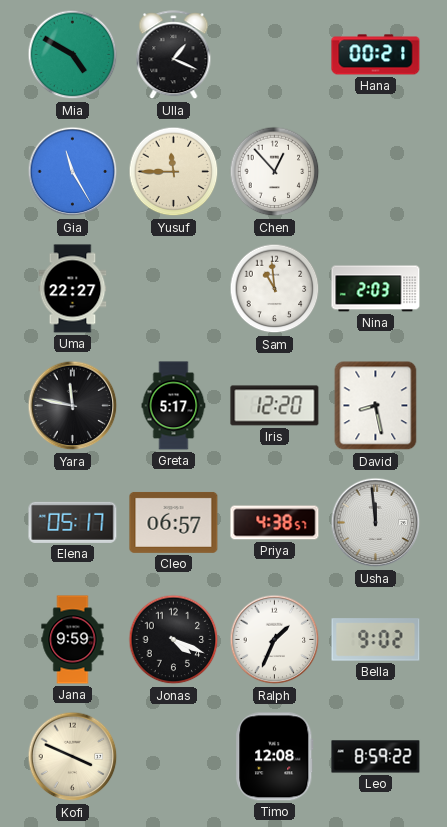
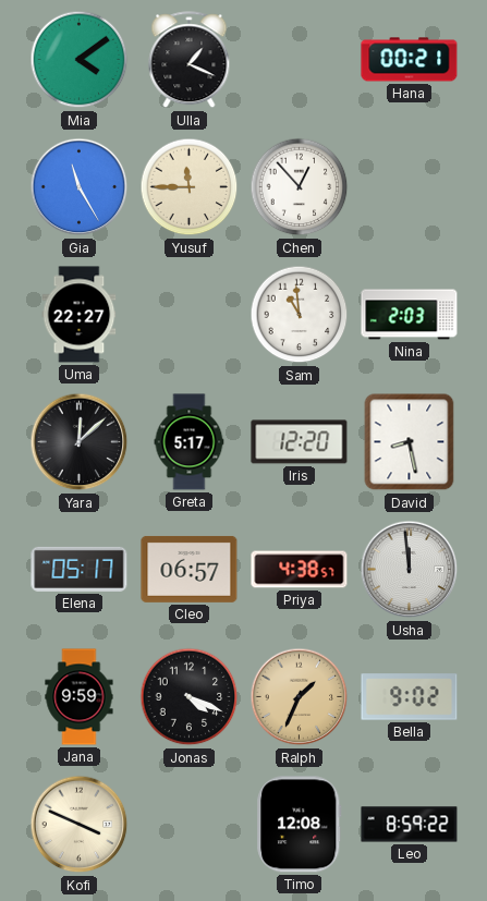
Mia: 4:50 -> 4:09 (80, 60)
Yara: 11:47 -> 12:08 (80, 442)
Ralph dial: white -> champagne (300, 697)
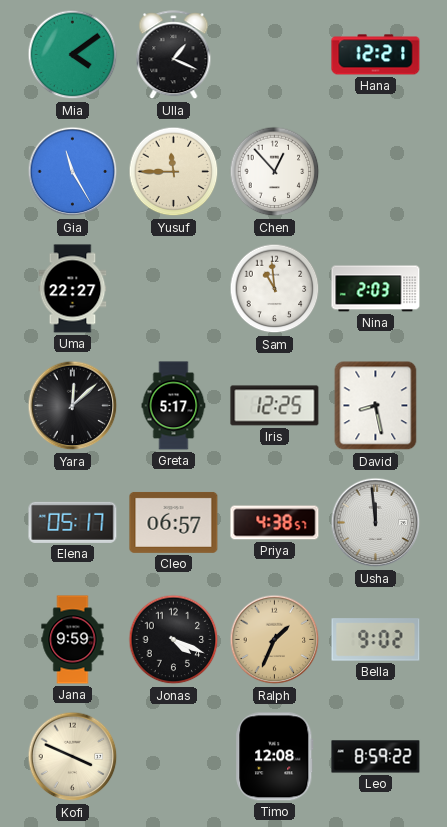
Hana: 00:21 -> 12:21 (376, 55)
Iris: 12:20 -> 12:25 (275, 406)
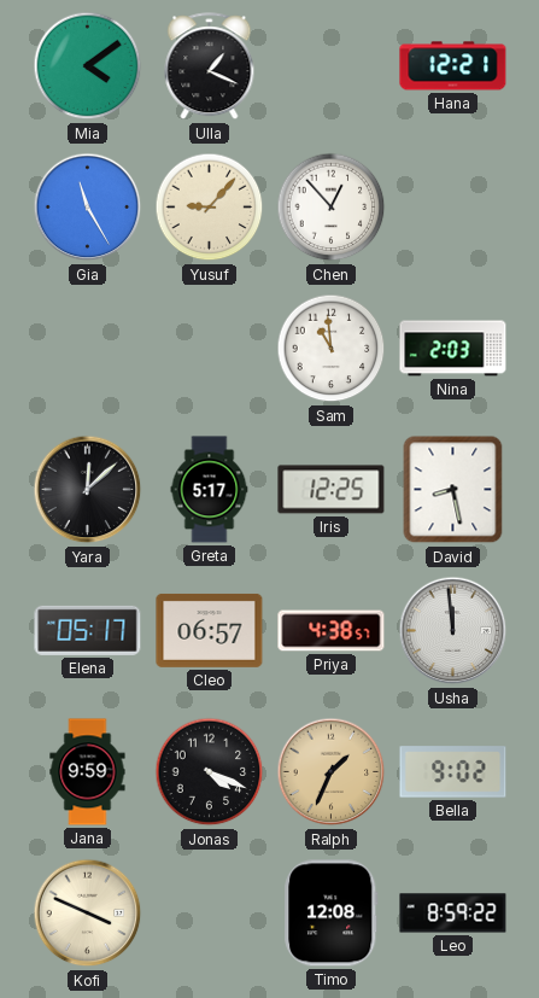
Yusuf: 11:45 -> 9:07 (210, 208)
Uma: 22:27 -> none (73, 289)
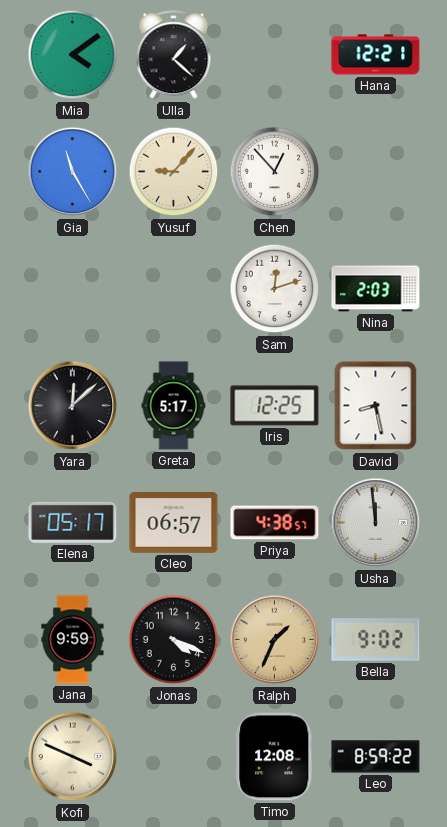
Ulla: 1:19 -> 1:22 (174, 55)
Sam: 10:59 -> 12:12 (275, 289)
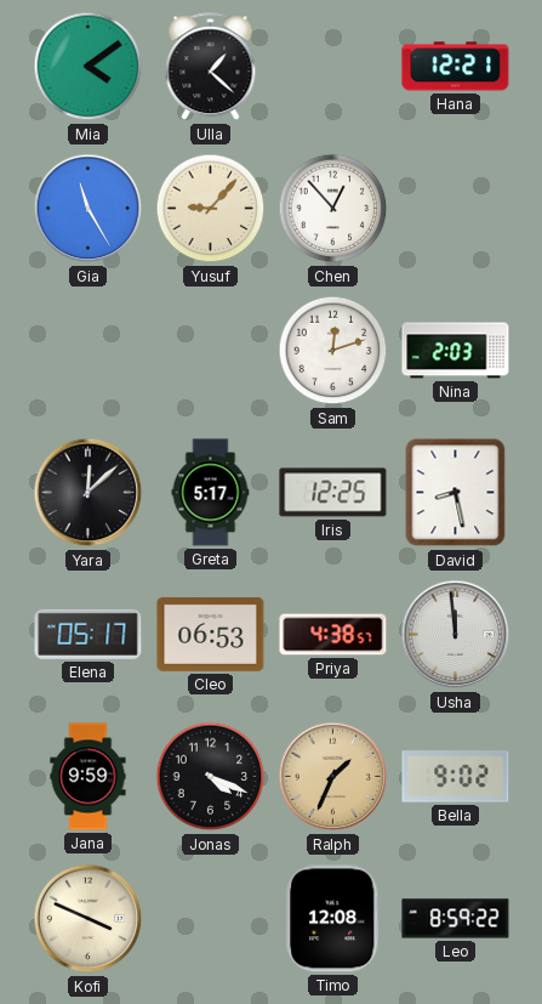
Cleo: 06:57 -> 06:53 (211, 634)
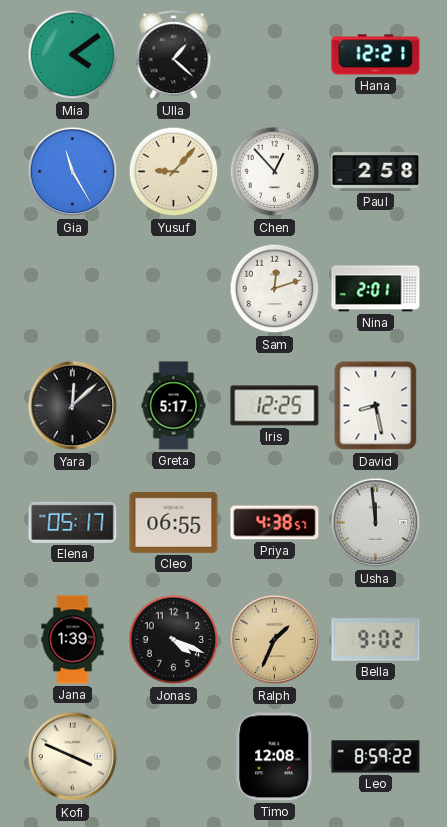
Paul: none -> 2:58 (376, 172)
Nina: 2:03 -> 2:01 (376, 289)
Cleo: 06:53 -> 06:55 (174, 522)
Jana: 9:59 -> 1:39 (73, 640)
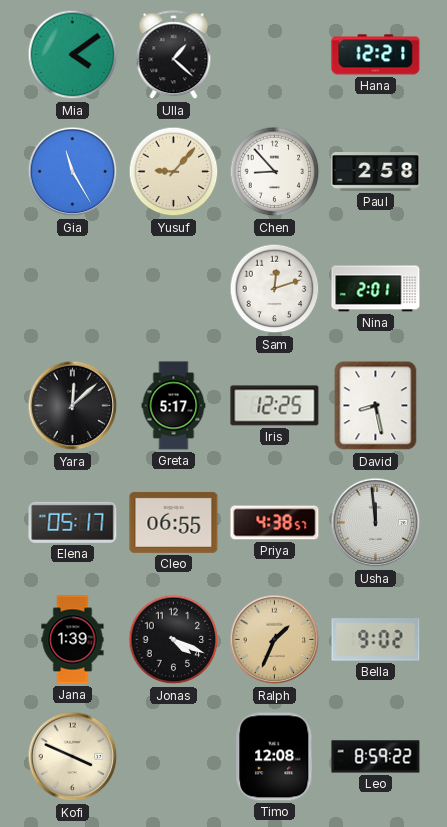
Chen: 12:53 -> 8:53 (275, 172)
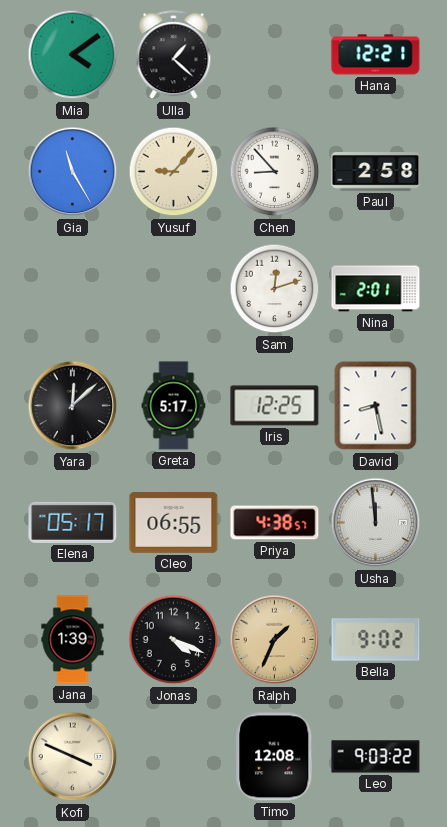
Leo: 8:59 -> 9:03 (376, 757)
